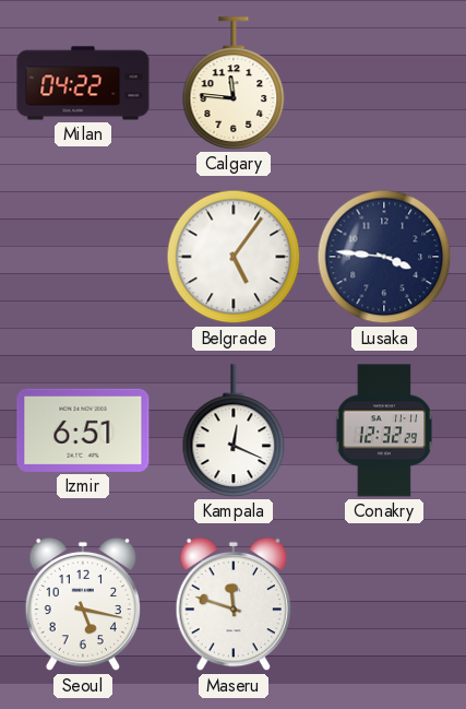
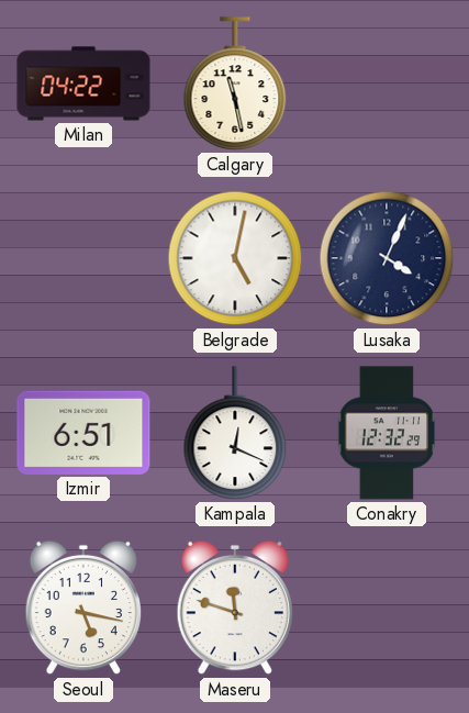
Calgary: 11:46 -> 11:28 (235, 83)
Belgrade: 5:06 -> 5:02 (235, 258)
Lusaka: 3:46 -> 4:04 (387, 258)
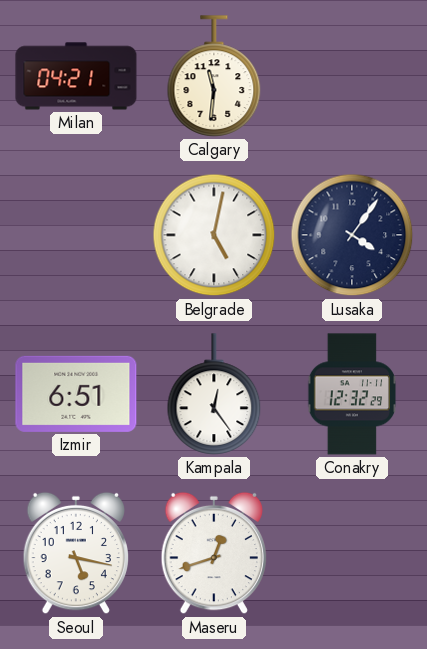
Milan: 04:22 -> 04:21 (76, 76)
Calgary: 11:28 -> 11:31 (214, 76)
Lusaka: 4:04 -> 4:06 (352, 235)
Kampala: 12:19 -> 12:24 (214, 394)
Maseru: 11:48 -> 12:42 (213, 553)
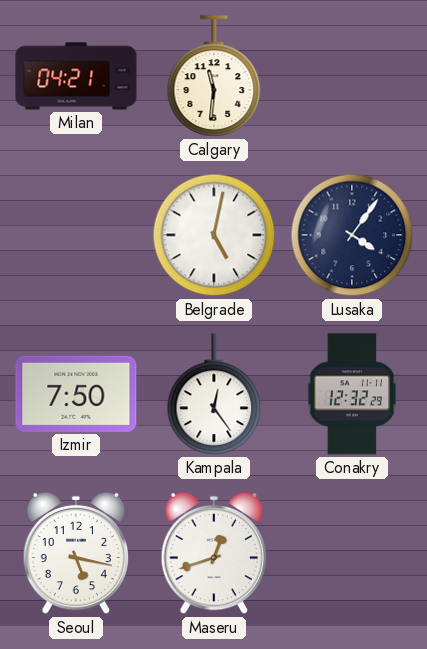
Izmir: 6:51 -> 7:50 (76, 394)
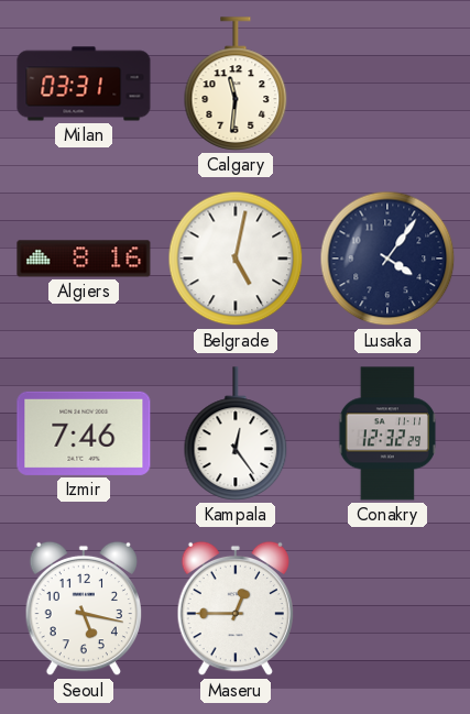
Milan: 04:21 -> 03:31 (84, 84)
Algiers: none -> 8:16 (84, 259)
Izmir: 7:50 -> 7:46 (84, 433)
Maseru: 12:42 -> 12:45 (234, 608)
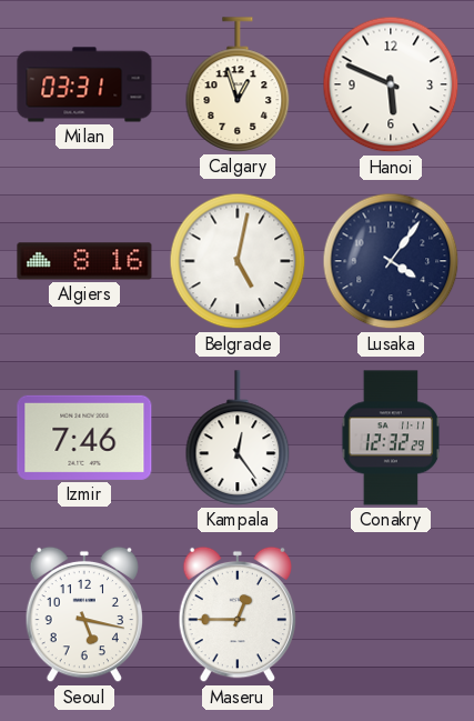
Calgary: 11:31 -> 12:57 (238, 84)
Hanoi: none -> 5:49 (391, 84)
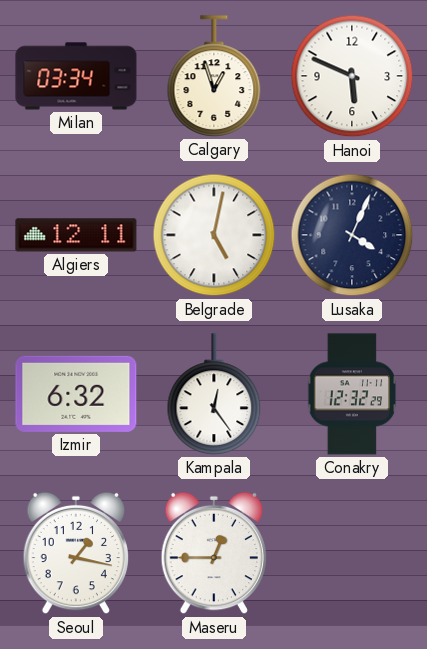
Milan: 03:31 -> 03:34 (76, 76)
Algiers: 8:16 -> 12:11 (76, 235)
Lusaka: 4:06 -> 4:04 (352, 235)
Izmir: 7:46 -> 6:32 (76, 394)
Seoul: 5:17 -> 1:17 (75, 553)
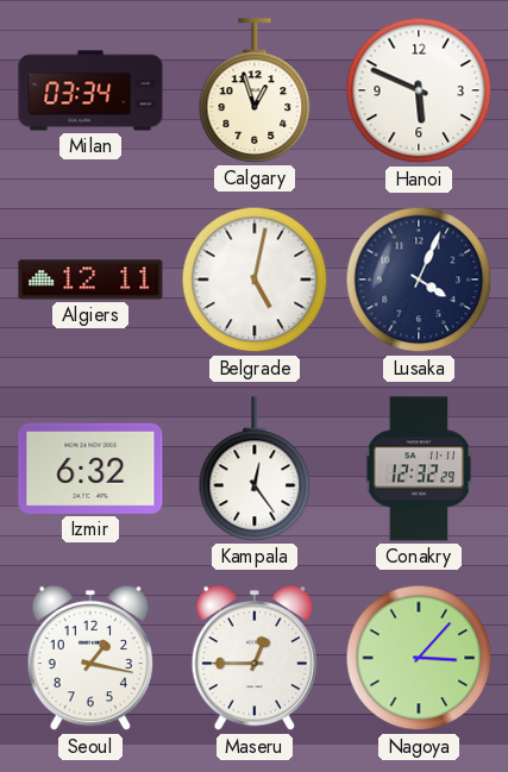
Nagoya: none -> 3:07 (419, 658)
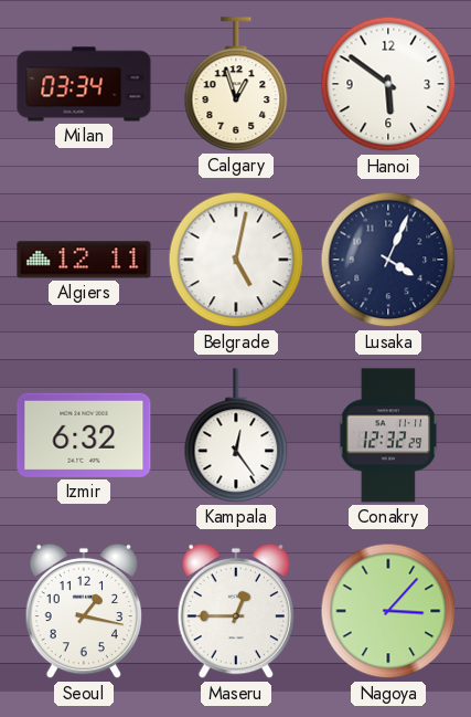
Hanoi: 5:49 -> 5:51 (388, 84)
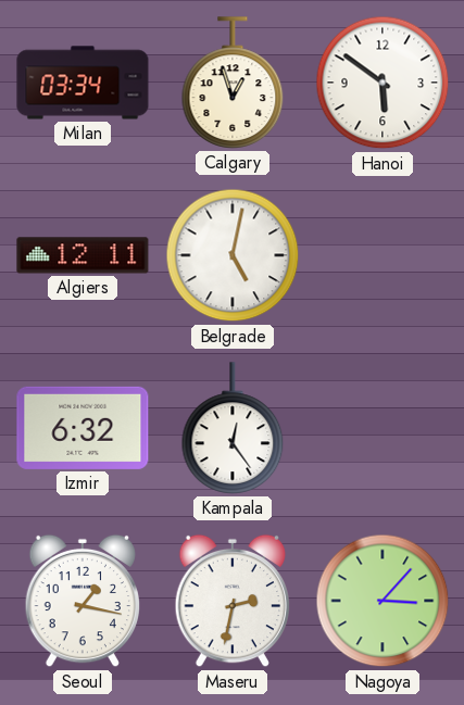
Lusaka: 4:04 -> none (388, 260)
Conakry: 12:32 -> none (388, 435)
Maseru: 12:45 -> 2:32 (231, 601)
